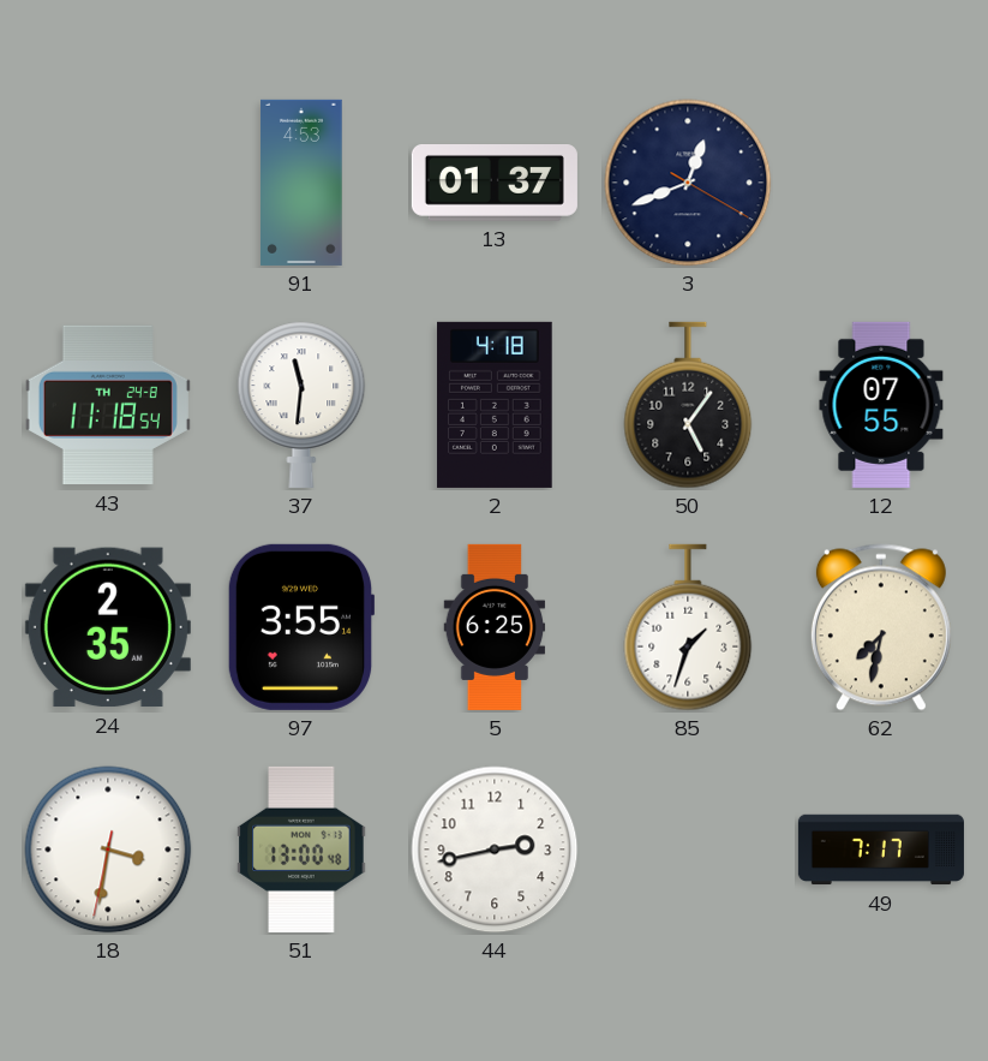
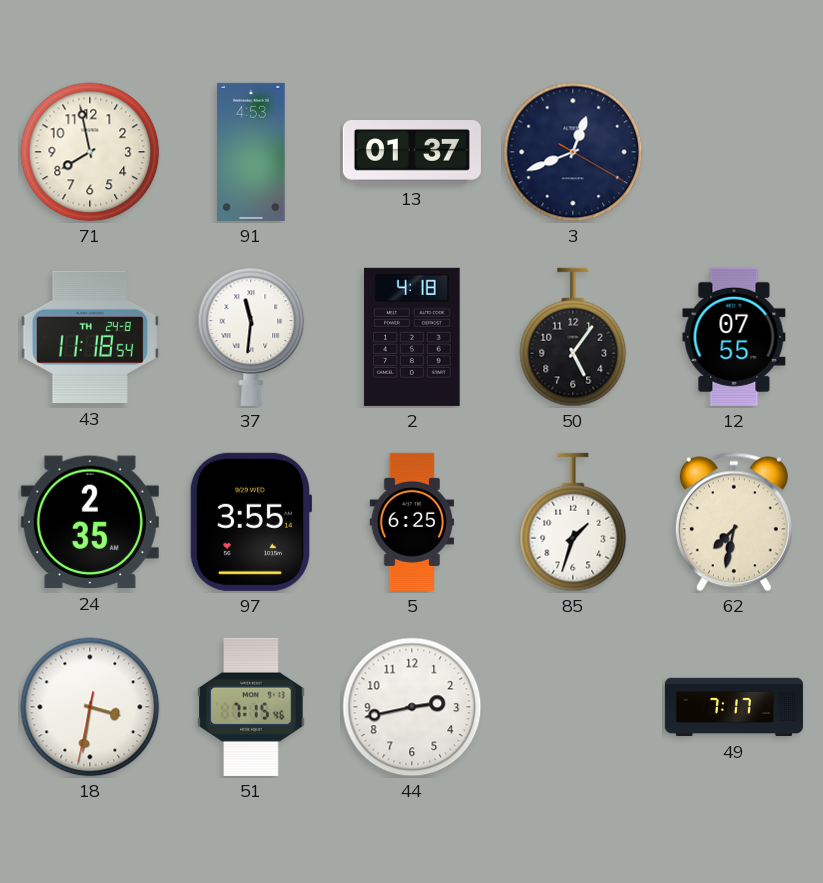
71: none -> 7:58 (90, 152)
51: 13:00 -> 7:15 (251, 707)
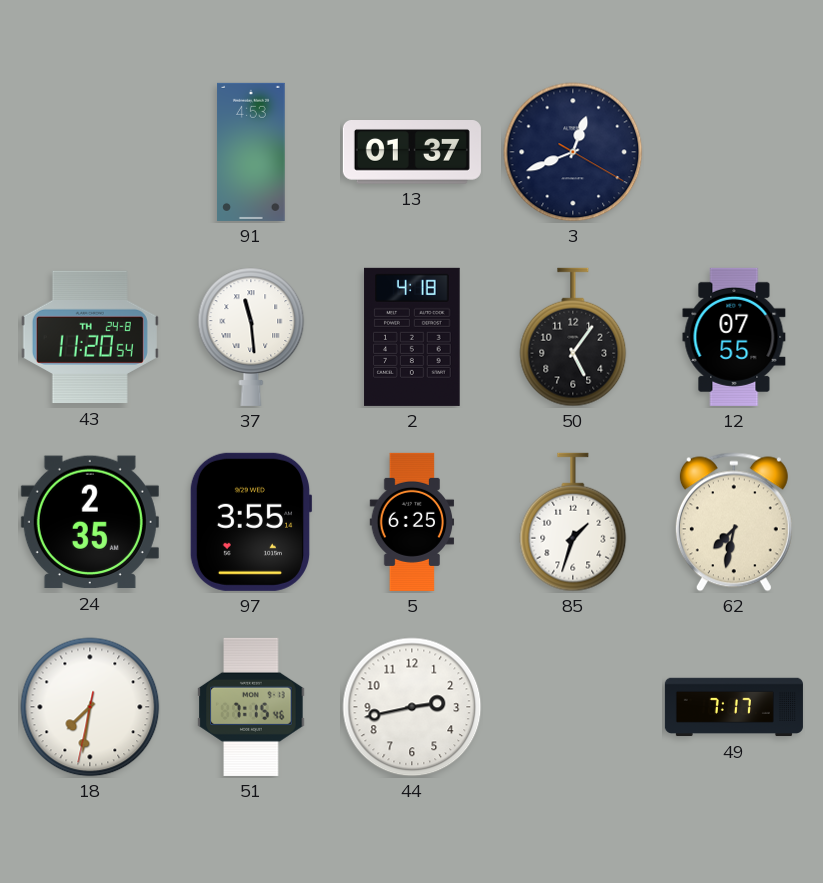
71: 7:58 -> none (90, 152)
43: 11:18 -> 11:20 (90, 337)
37: 11:31 -> 11:29 (251, 337)
18: 3:31 -> 7:31 (90, 707)
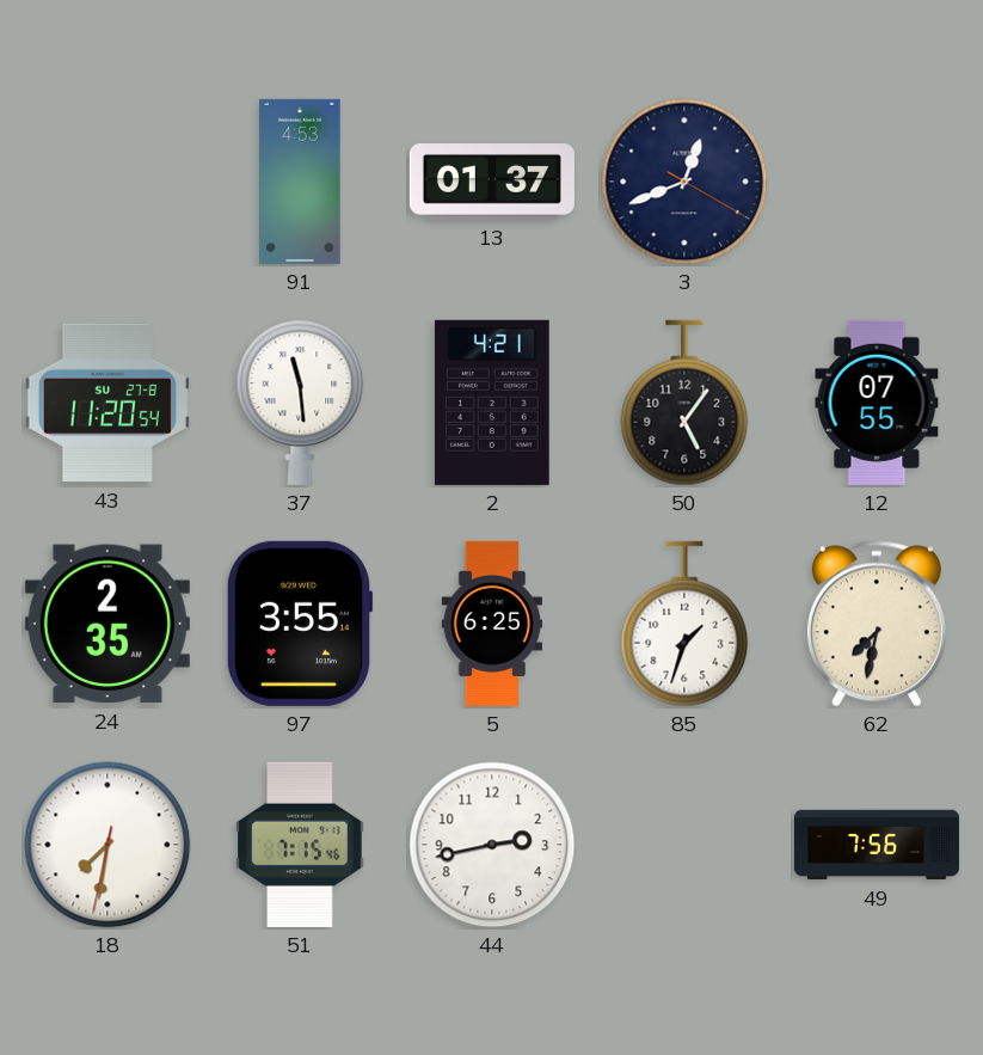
43 date: TH 24-8 -> SU 27-8 (107, 403)
2: 4:18 -> 4:21 (492, 403)
49: 7:17 -> 7:56 (877, 845)
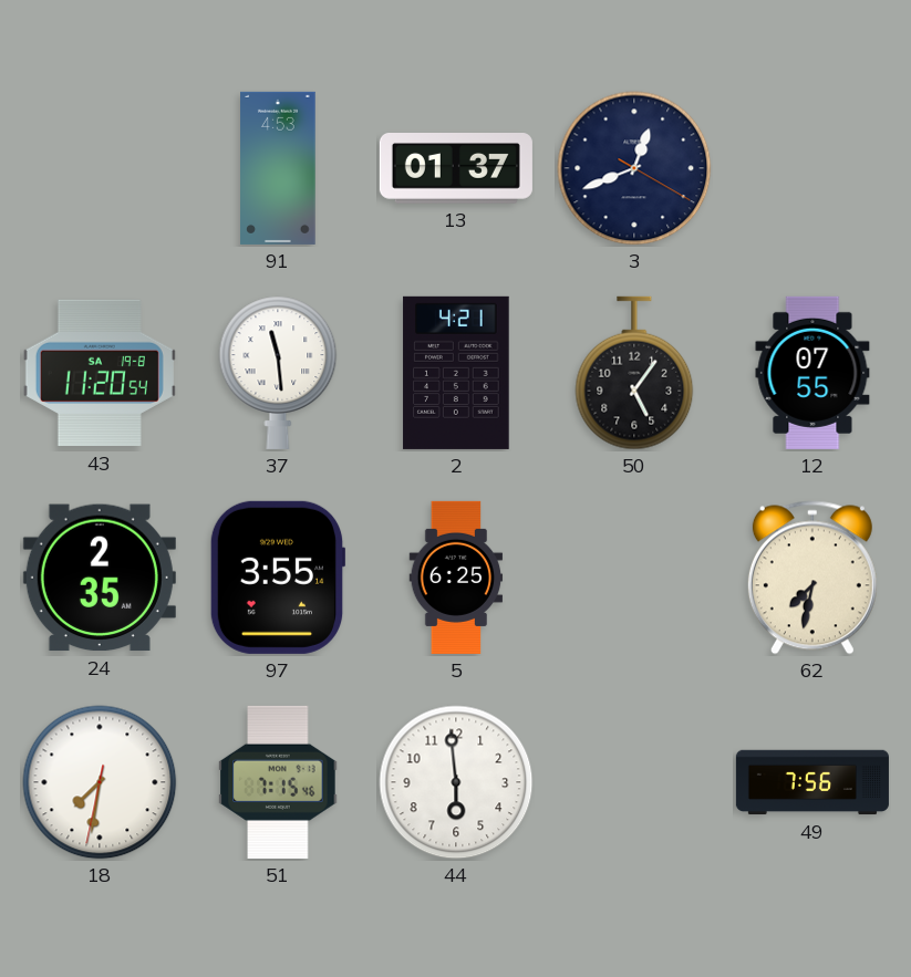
43 date: SU 27-8 -> SA 19-8 (100, 373)
85: 1:33 -> none (684, 624)
44: 2:43 -> 5:59 (456, 782)
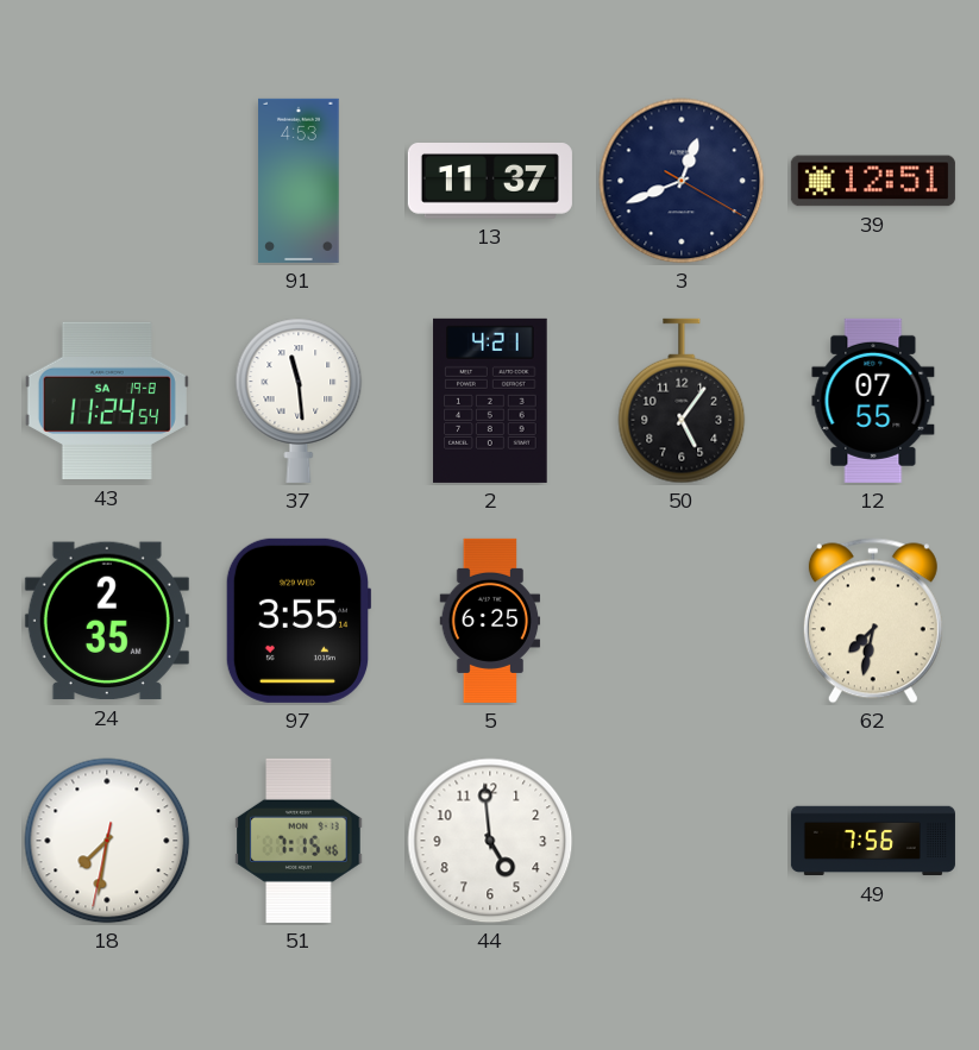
13: 01:37 -> 11:37 (490, 182)
39: none -> 12:51 (873, 181)
43: 11:20 -> 11:24 (107, 401)
44: 5:59 -> 4:59 (490, 841)
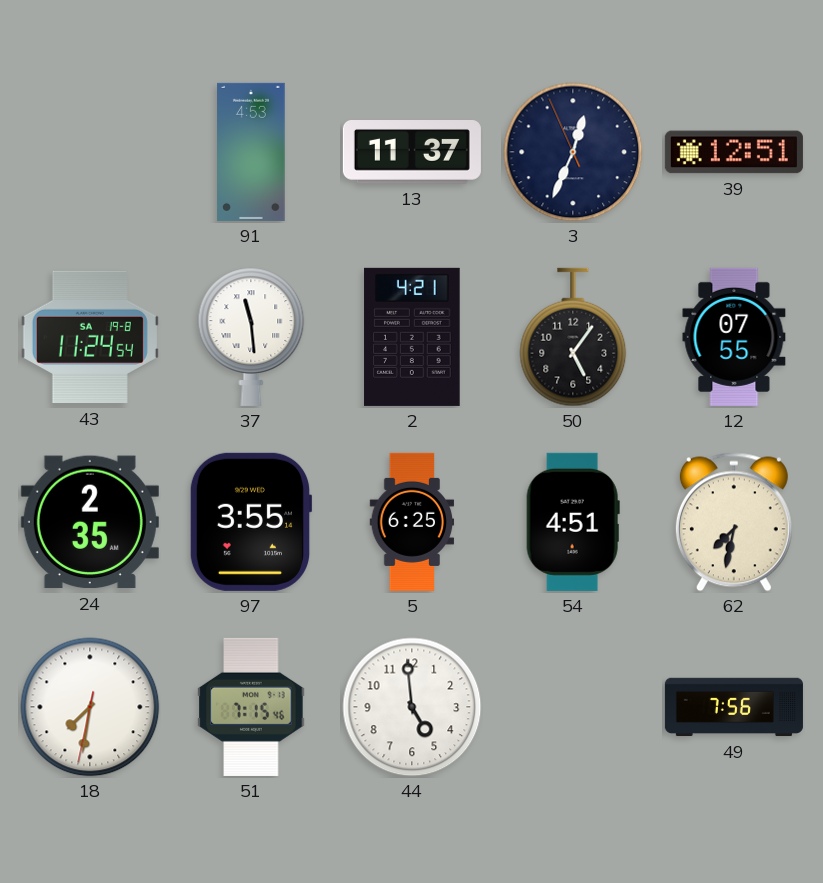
3: 12:41 -> 12:33 (573, 152)
54: none -> 4:51 (573, 522)
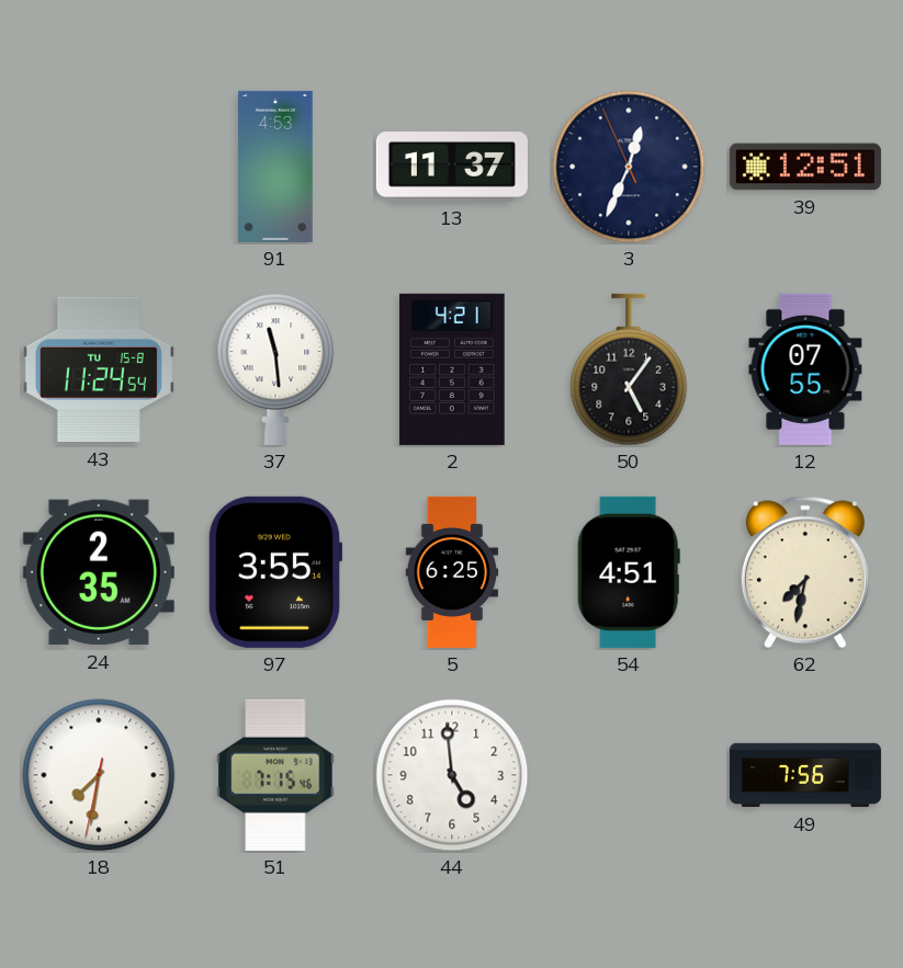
43 date: SA 19-8 -> TU 15-8 (99, 369)
